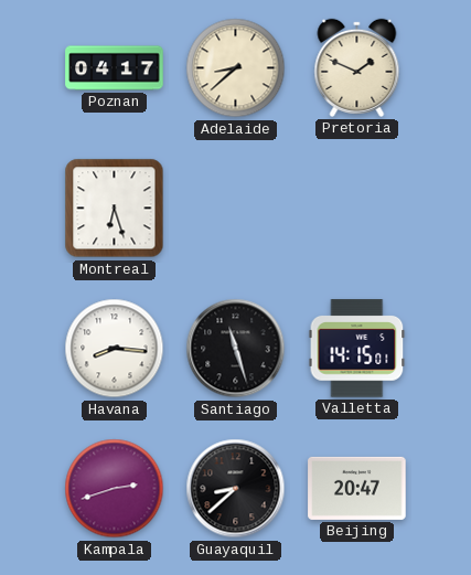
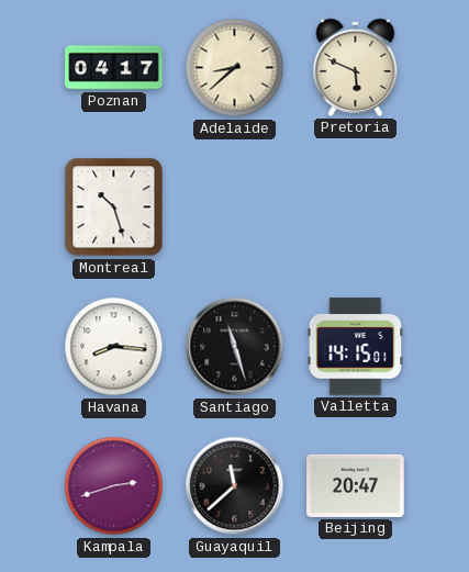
Pretoria: 1:49 -> 5:49 (356, 67)
Montreal: 6:27 -> 10:27 (114, 208)
Guayaquil: 8:38 -> 11:38 (235, 486)
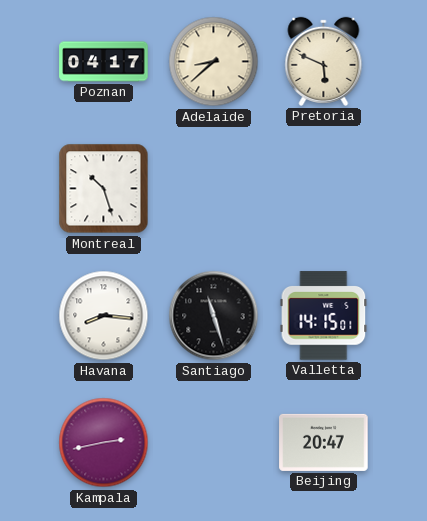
Kampala: 2:42 -> 2:43 (104, 443)
Guayaquil: 11:38 -> none (235, 486)
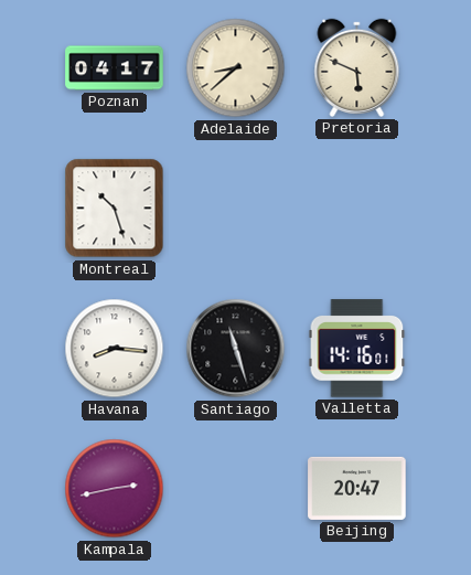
Valletta: 14:15 -> 14:16 (357, 349)
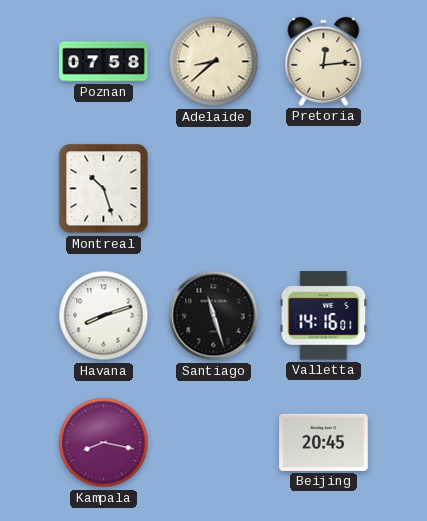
Poznan: 04:17 -> 07:58 (104, 62)
Pretoria: 5:49 -> 12:14 (324, 61)
Havana: 8:16 -> 8:12 (104, 316)
Kampala: 2:43 -> 8:17 (104, 443)
Beijing: 20:47 -> 20:45 (324, 442)
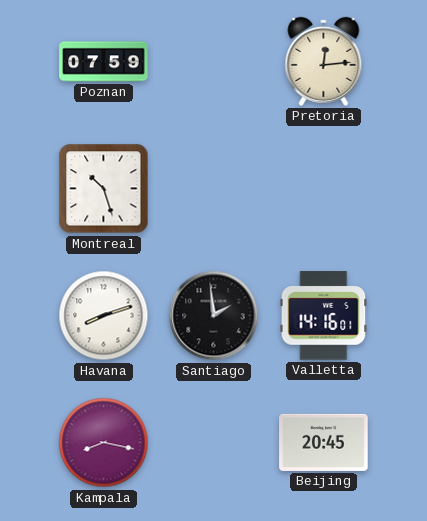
Poznan: 07:58 -> 07:59 (104, 62)
Adelaide: 8:38 -> none (214, 62)
Santiago: 11:27 -> 1:59 (214, 316)
